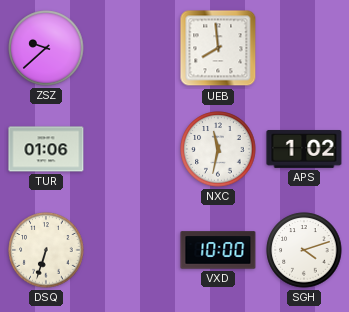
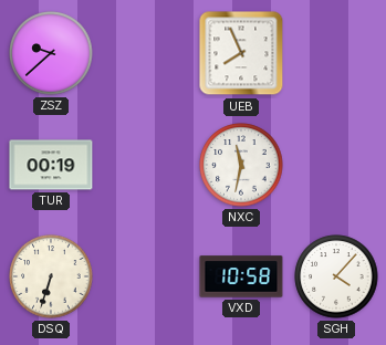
UEB: 7:59 -> 7:56 (241, 53)
TUR: 01:06 -> 00:19 (51, 165)
APS: 1:02 -> none (304, 149)
VXD: 10:00 -> 10:58 (241, 276)
SGH: 4:12 -> 4:07 (336, 276)
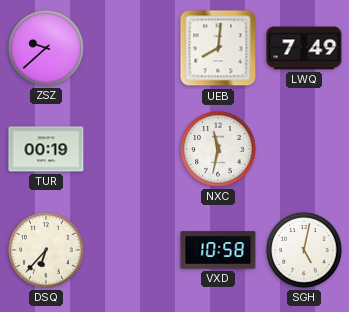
UEB: 7:56 -> 8:01 (218, 48)
LWQ: none -> 7:49 (304, 48)
DSQ: 6:33 -> 6:37 (46, 250)
SGH: 4:07 -> 5:02 (304, 250)
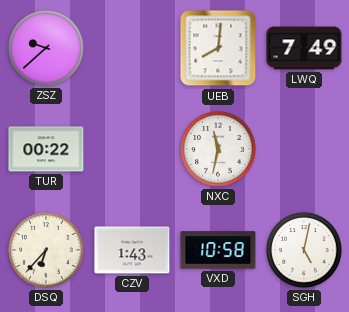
TUR: 00:19 -> 00:22 (46, 149)
CZV: none -> 1:43 (132, 250)
